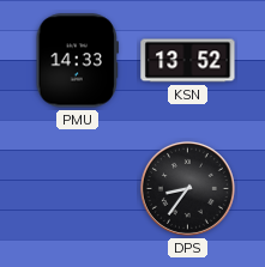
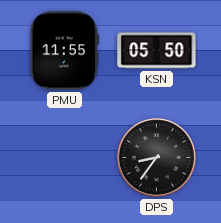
PMU: 14:33 -> 11:55 (64, 51)
KSN: 13:52 -> 05:50 (157, 51)
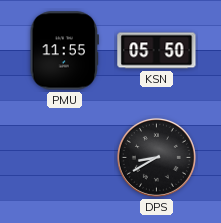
DPS: 8:36 -> 8:40 (156, 157)
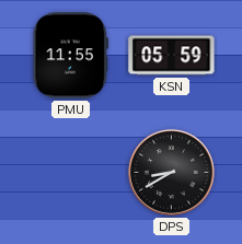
KSN: 05:50 -> 05:59 (172, 56)
